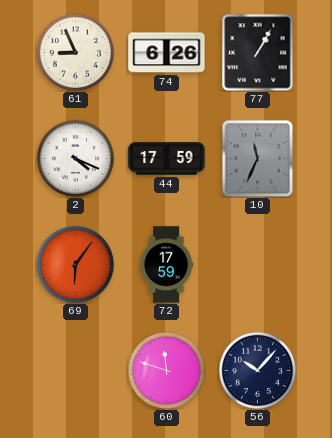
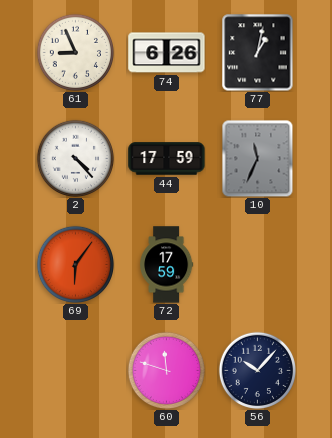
77: 1:05 -> 1:02 (258, 52)
2: 4:19 -> 4:23 (75, 158)
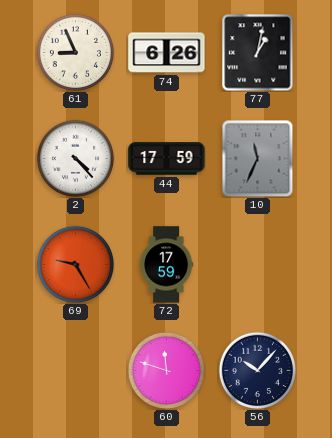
69: 6:06 -> 9:25 (75, 264)
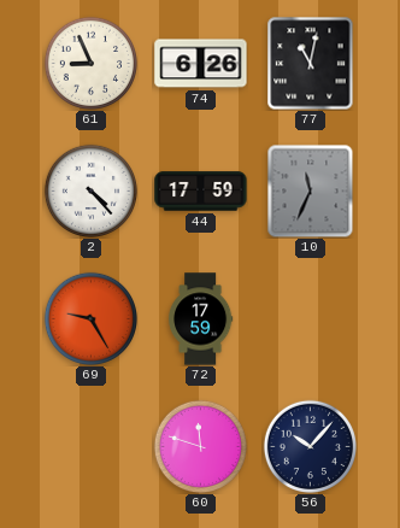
77: 1:02 -> 11:02 (311, 63)
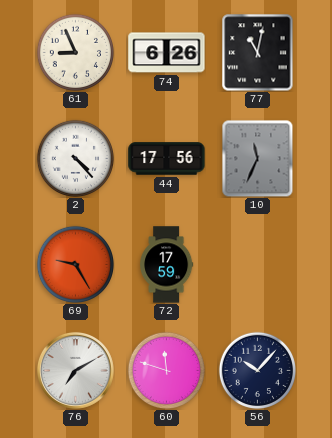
44: 17:59 -> 17:56 (167, 159)
76: none -> 7:10 (75, 370)
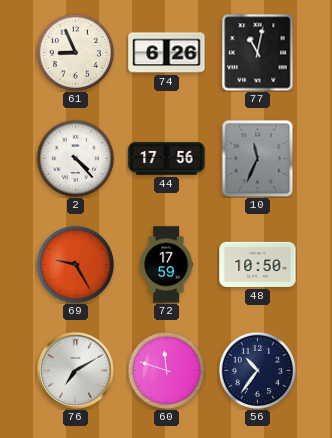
48: none -> 10:50 (258, 264)
56: 10:07 -> 10:36 (257, 370)
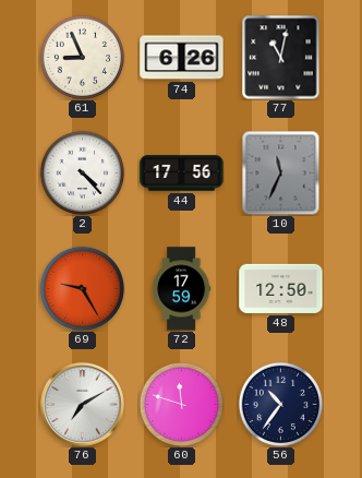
48: 10:50 -> 12:50 (281, 288)
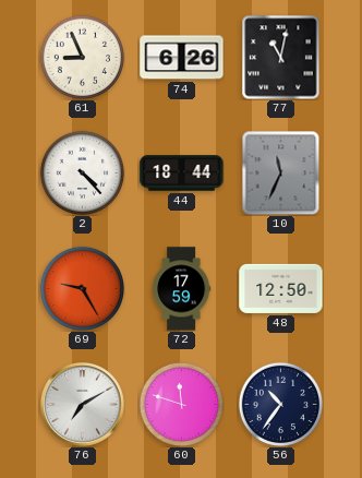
44: 17:56 -> 18:44 (182, 174)
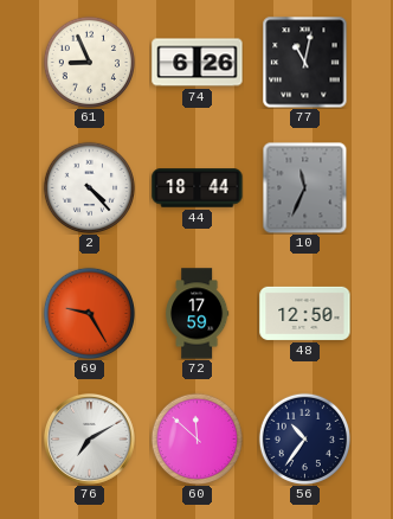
60: 11:48 -> 11:52 (196, 438)
